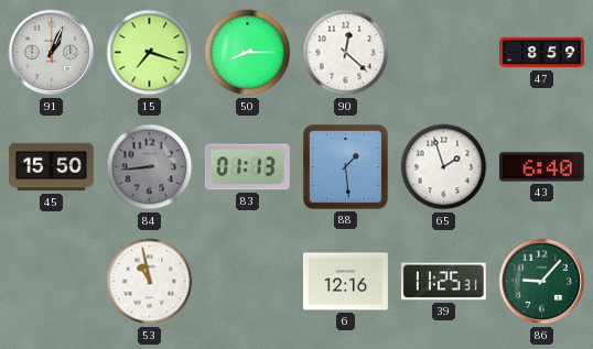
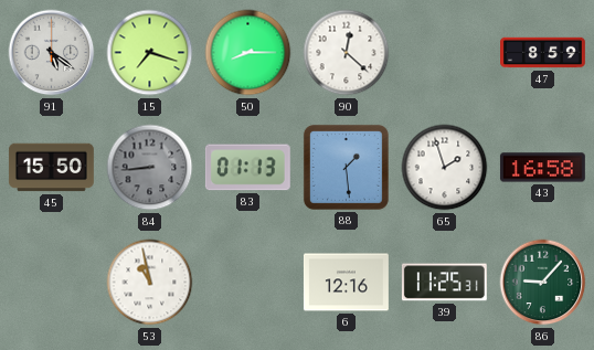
91: 1:04 -> 5:21 (52, 53)
43: 6:40 -> 16:58 (542, 168)
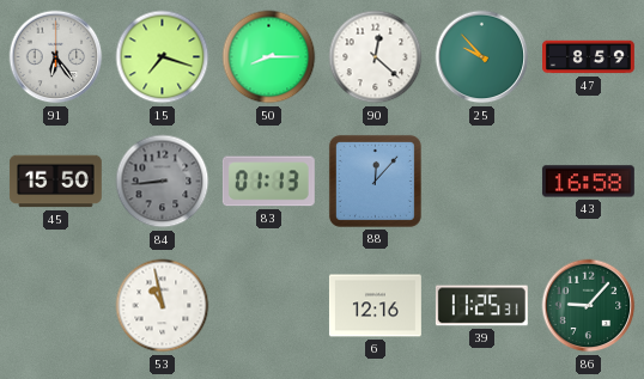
91: 5:21 -> 6:24 (56, 57)
25: none -> 9:53 (482, 57)
88: 1:29 -> 12:07 (375, 181)
65: 1:57 -> none (445, 168)
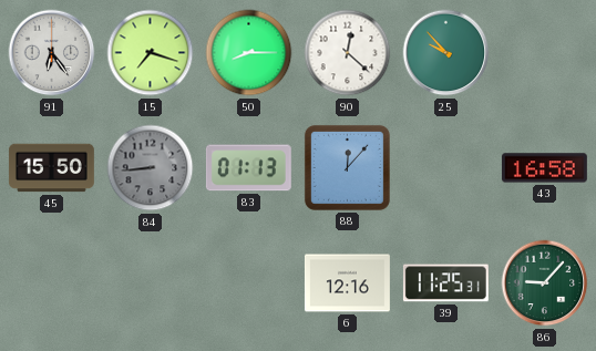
47: 8:59 -> none (589, 57)
53: 10:58 -> none (163, 306)
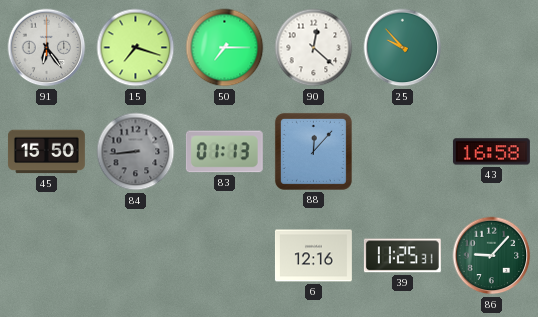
50: 8:15 -> 7:15 (225, 48)
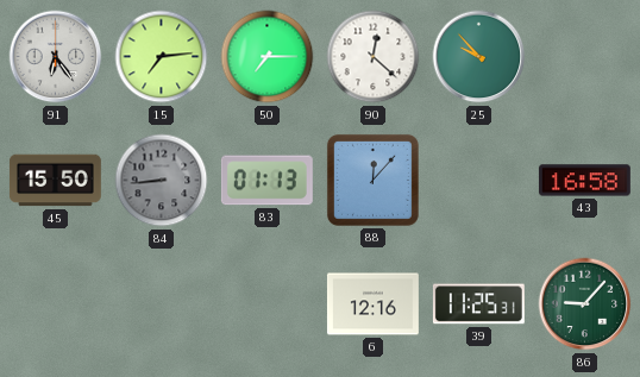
15: 7:18 -> 7:14 (162, 57)
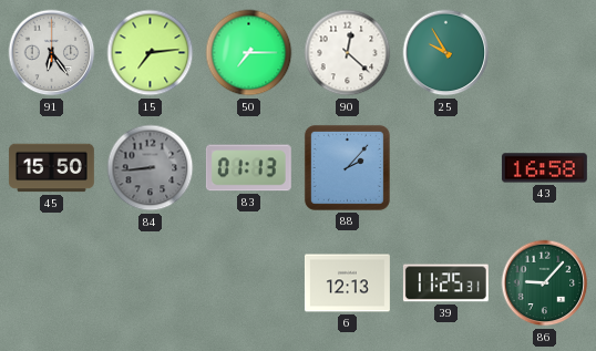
25: 9:53 -> 9:55 (446, 53)
88: 12:07 -> 2:07 (347, 167)
6: 12:16 -> 12:13 (347, 283)
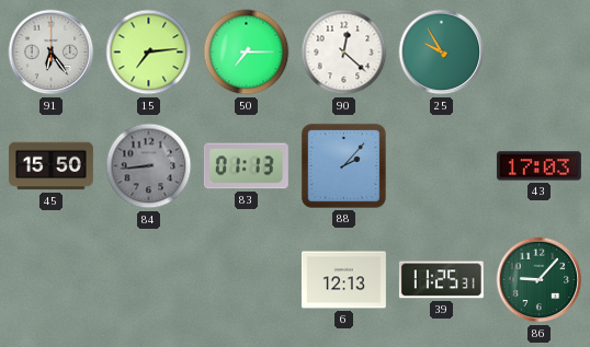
43: 16:58 -> 17:03 (538, 166)
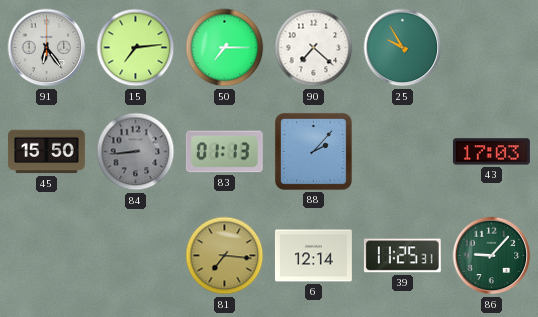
90: 12:22 -> 7:22 (314, 48)
81: none -> 7:16 (225, 256)
6: 12:13 -> 12:14 (313, 256)
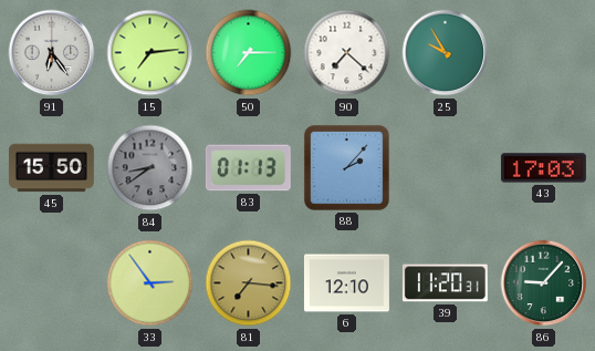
84: 8:44 -> 8:39 (150, 168)
33: none -> 2:54 (150, 283)
6: 12:14 -> 12:10 (346, 283)
39: 11:25 -> 11:20 (445, 283)
